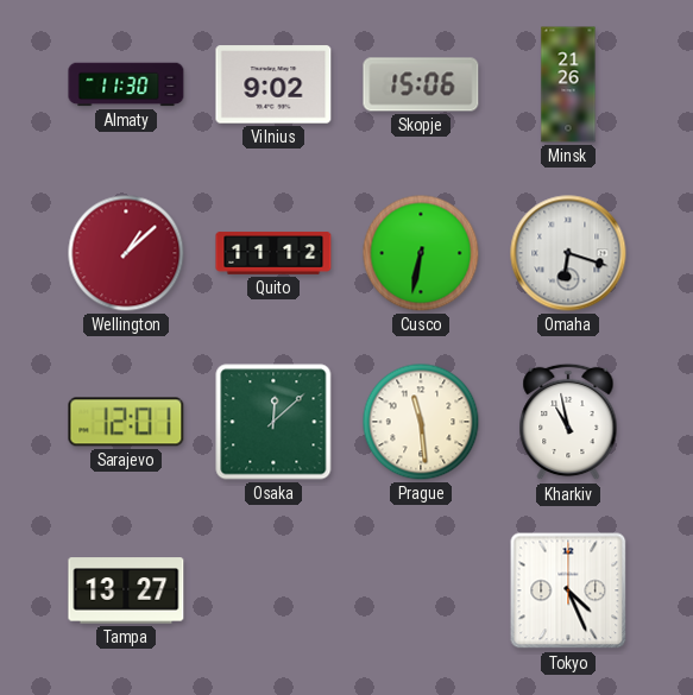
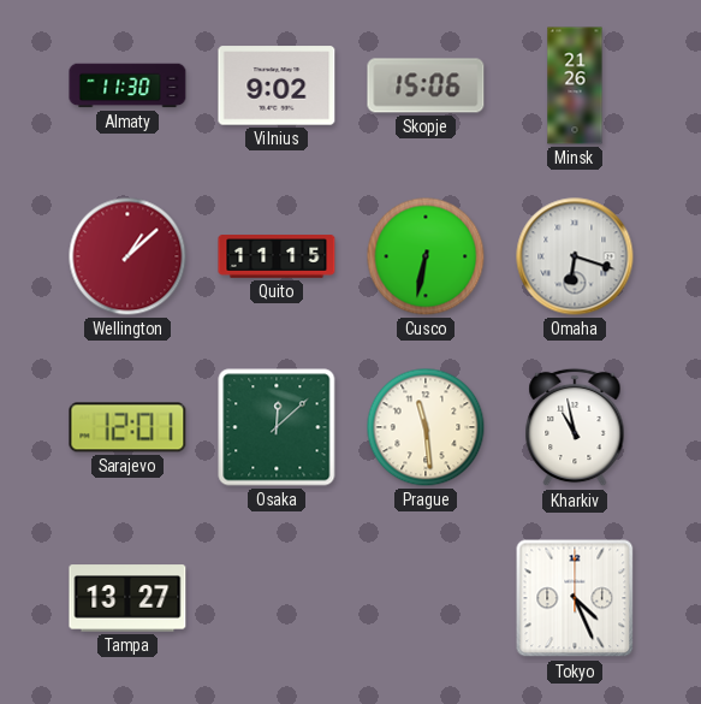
Quito: 11:12 -> 11:15 (277, 256)
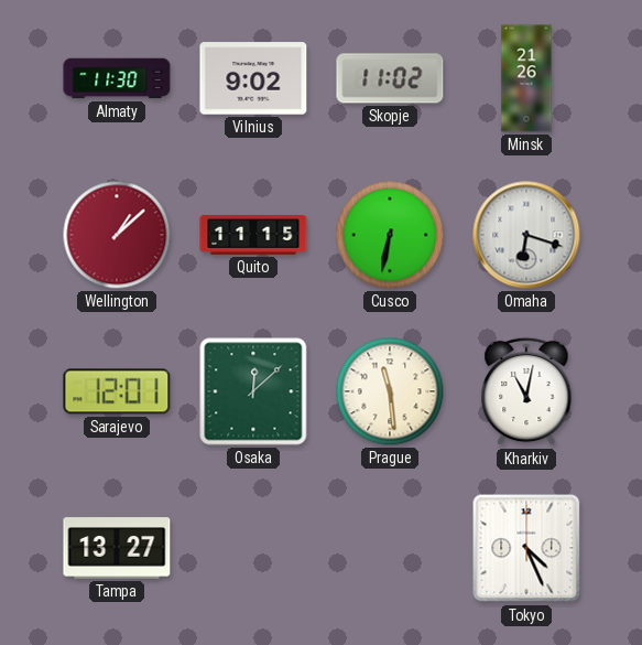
Skopje: 15:06 -> 11:02 (390, 78)
Kharkiv: 10:58 -> 11:02 (526, 391)
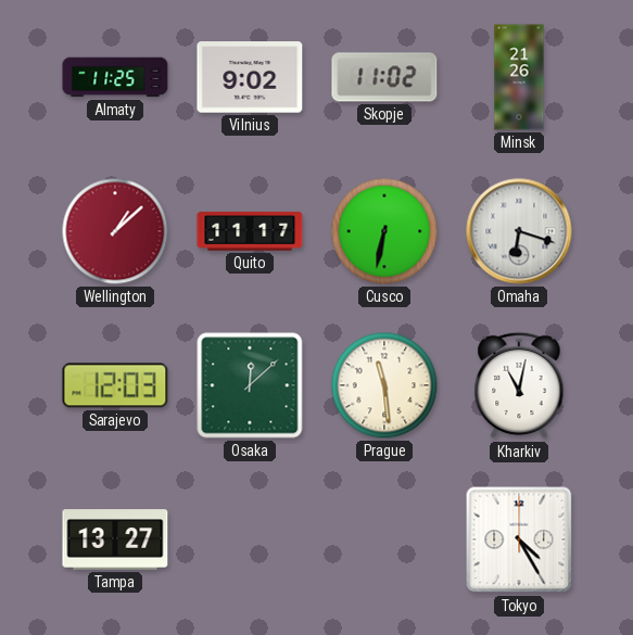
Almaty: 11:30 -> 11:25 (115, 77)
Quito: 11:15 -> 11:17 (250, 231)
Sarajevo: 12:01 -> 12:03 (115, 385)
Tokyo: 4:26 -> 4:25 (519, 539)
